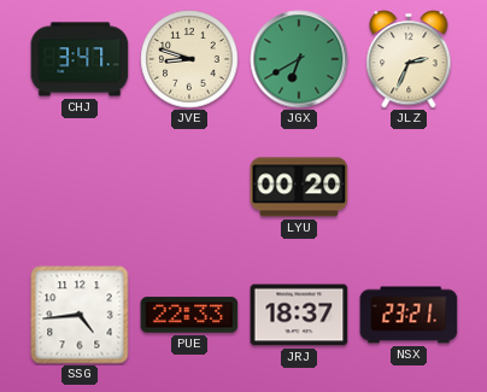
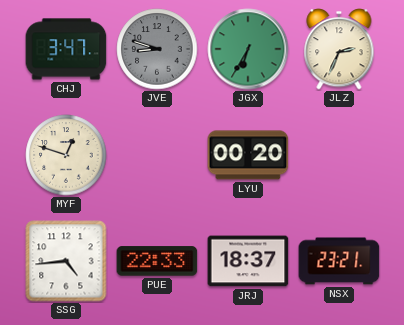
JVE dial: cream -> grey (157, 49)
JGX: 6:40 -> 6:35 (248, 49)
MYF: none -> 12:48 (66, 155)
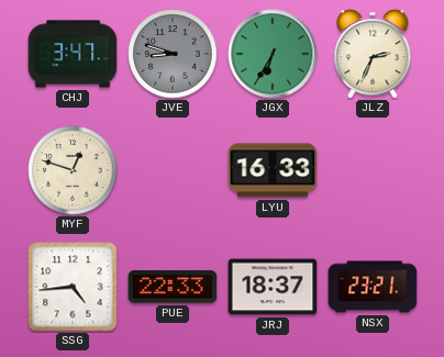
LYU: 00:20 -> 16:33 (273, 170)
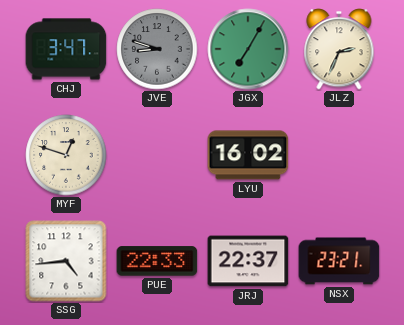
JGX: 6:35 -> 7:05 (248, 49)
LYU: 16:33 -> 16:02 (248, 155)
JRJ: 18:37 -> 22:37 (248, 261)
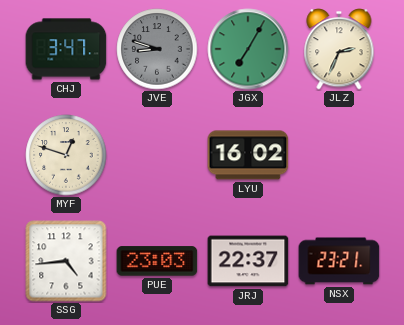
PUE: 22:33 -> 23:03 (157, 261)
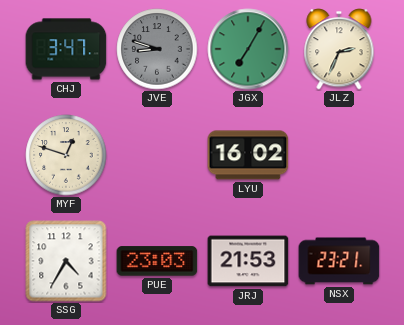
SSG: 4:44 -> 4:35 (66, 261)
JRJ: 22:37 -> 21:53 (248, 261)
